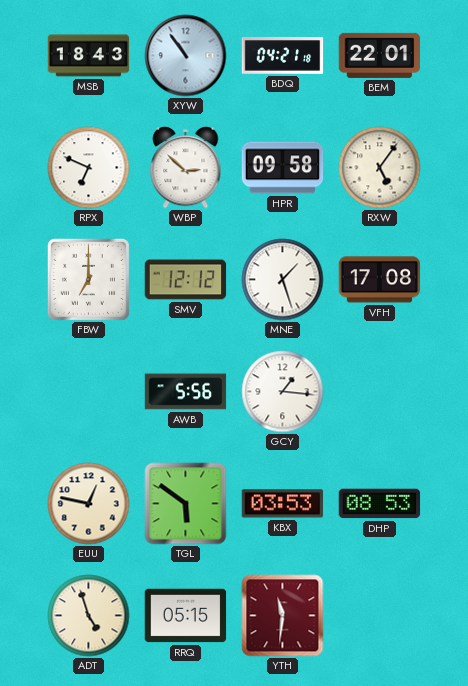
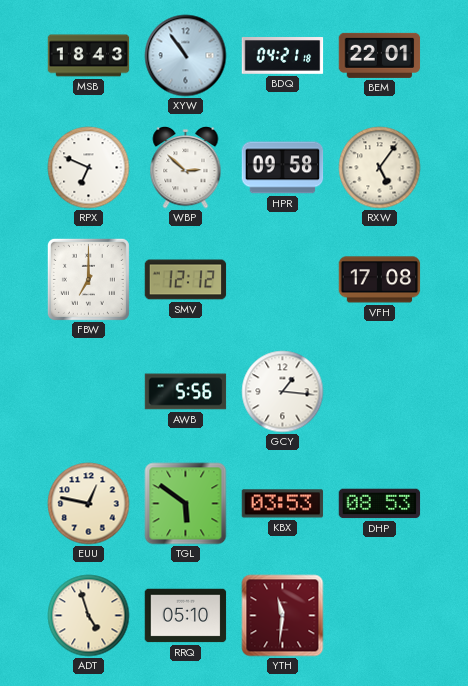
MNE: 1:27 -> none (283, 280)
RRQ: 05:15 -> 05:10 (186, 616)
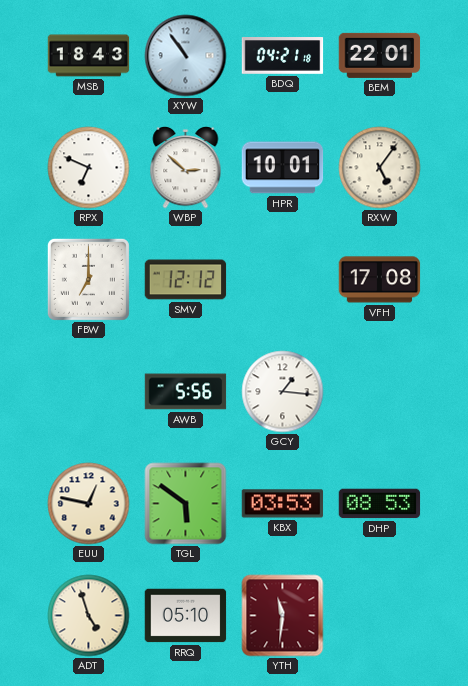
HPR: 09:58 -> 10:01 (283, 168)
